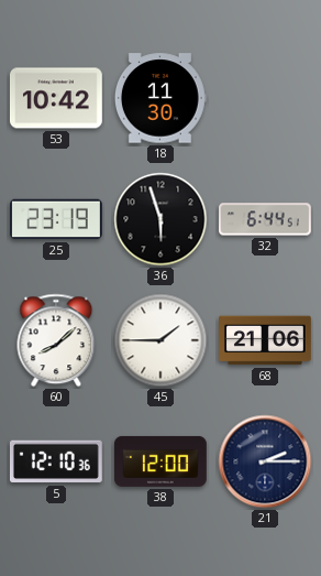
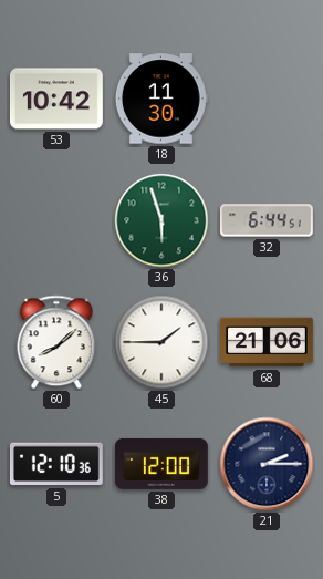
25: 23:19 -> none (57, 219)
36 dial: black -> green (161, 220)
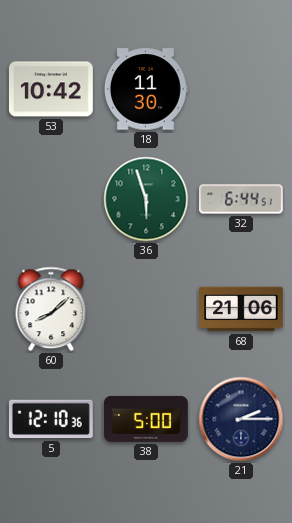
45: 1:45 -> none (161, 342)
38: 12:00 -> 5:00 (146, 419)
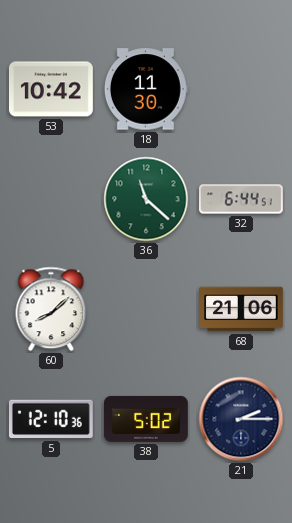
36: 5:57 -> 11:22 (146, 199)
38: 5:00 -> 5:02 (146, 419)
